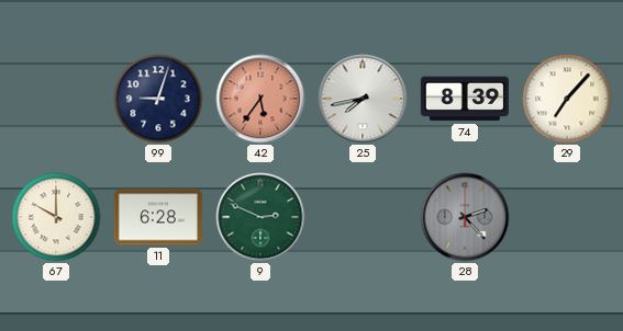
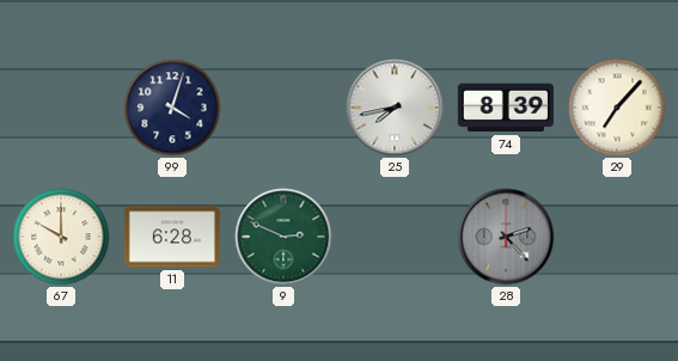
99: 9:03 -> 4:03 (172, 108)
42: 5:36 -> none (260, 99)
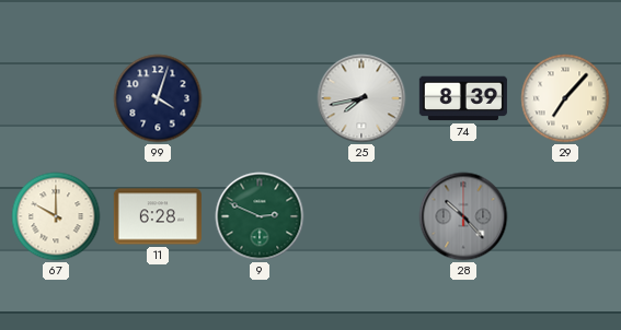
28: 2:23 -> 10:23 (463, 216)
